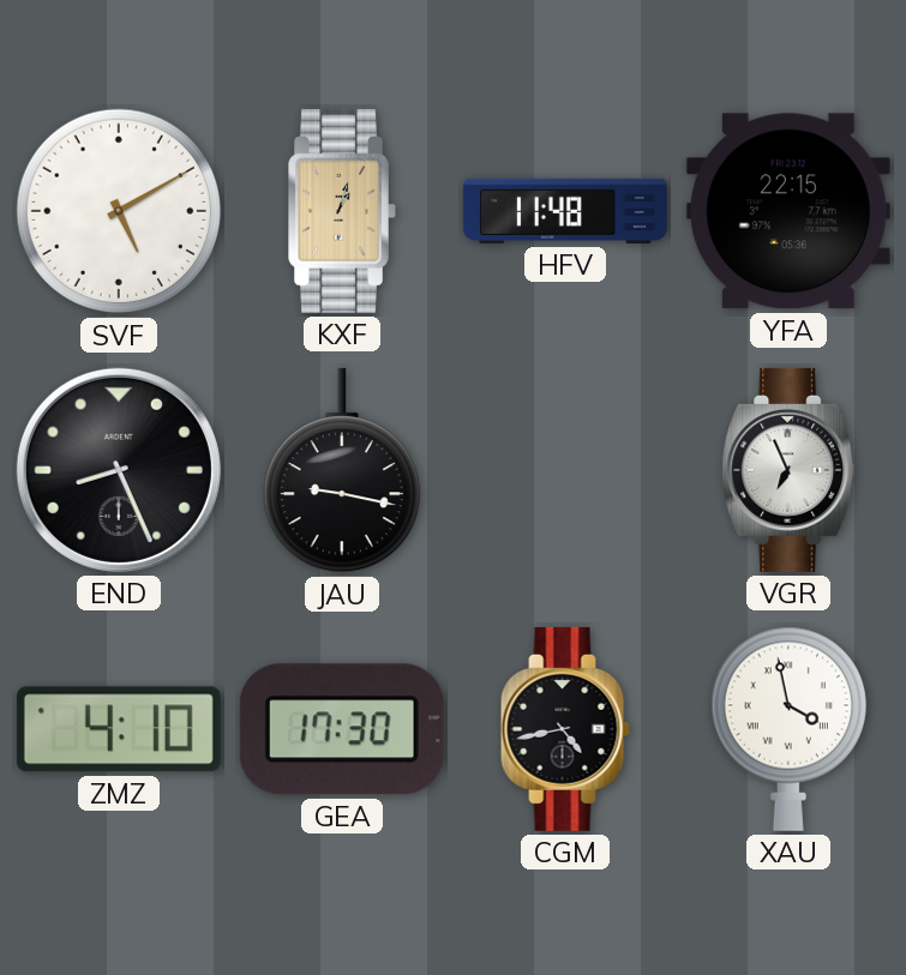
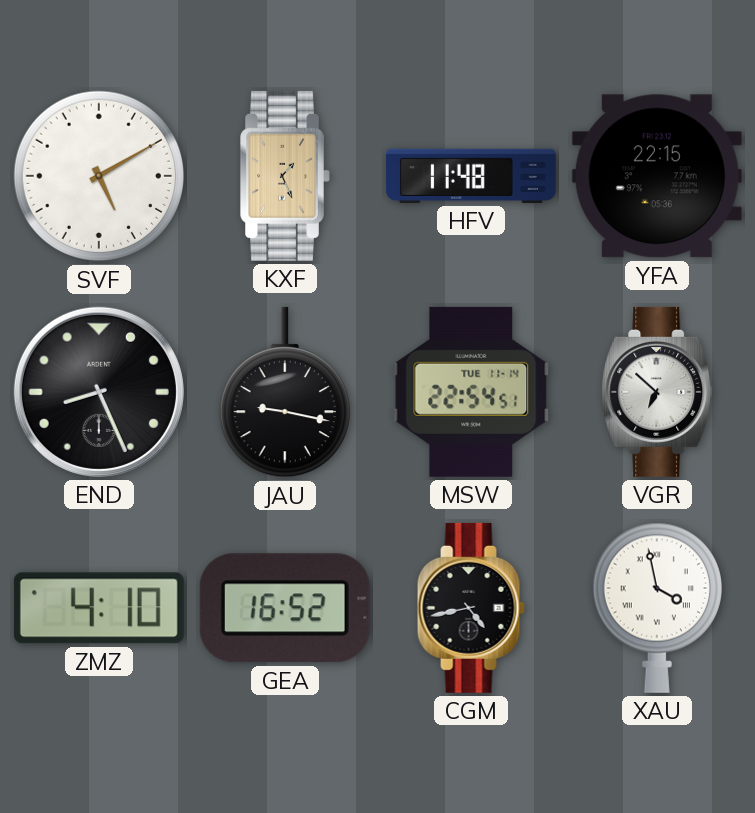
KXF: 1:03 -> 1:26 (285, 176)
MSW: none -> 22:54 (471, 392)
VGR: 6:56 -> 6:52 (657, 392)
GEA: 17:30 -> 16:52 (285, 608)
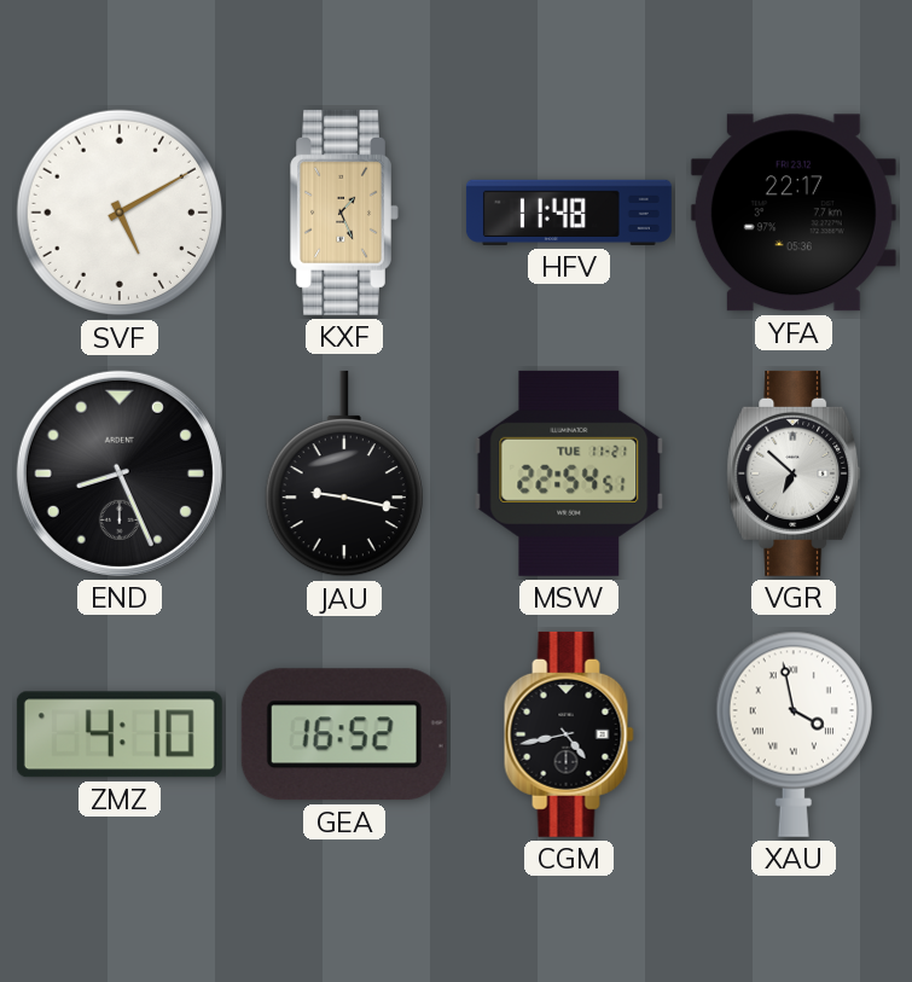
YFA: 22:15 -> 22:17 (794, 213)
MSW date: TUE 11-14 -> TUE 11-21 (569, 473)
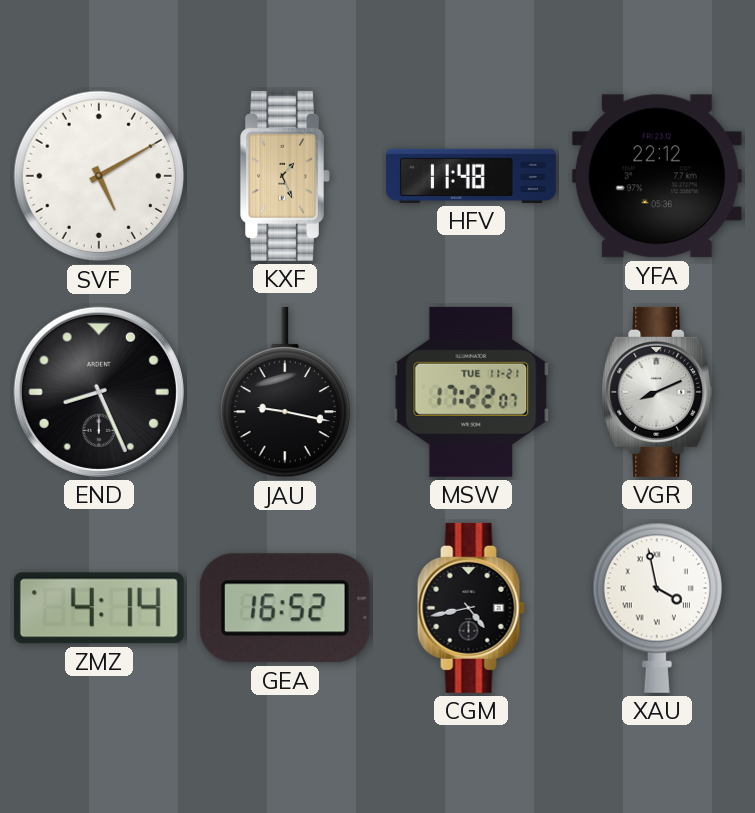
YFA: 22:17 -> 22:12 (657, 176)
MSW: 22:54 -> 17:22 (471, 392)
VGR: 6:52 -> 8:11 (657, 392)
ZMZ: 4:10 -> 4:14 (99, 608)
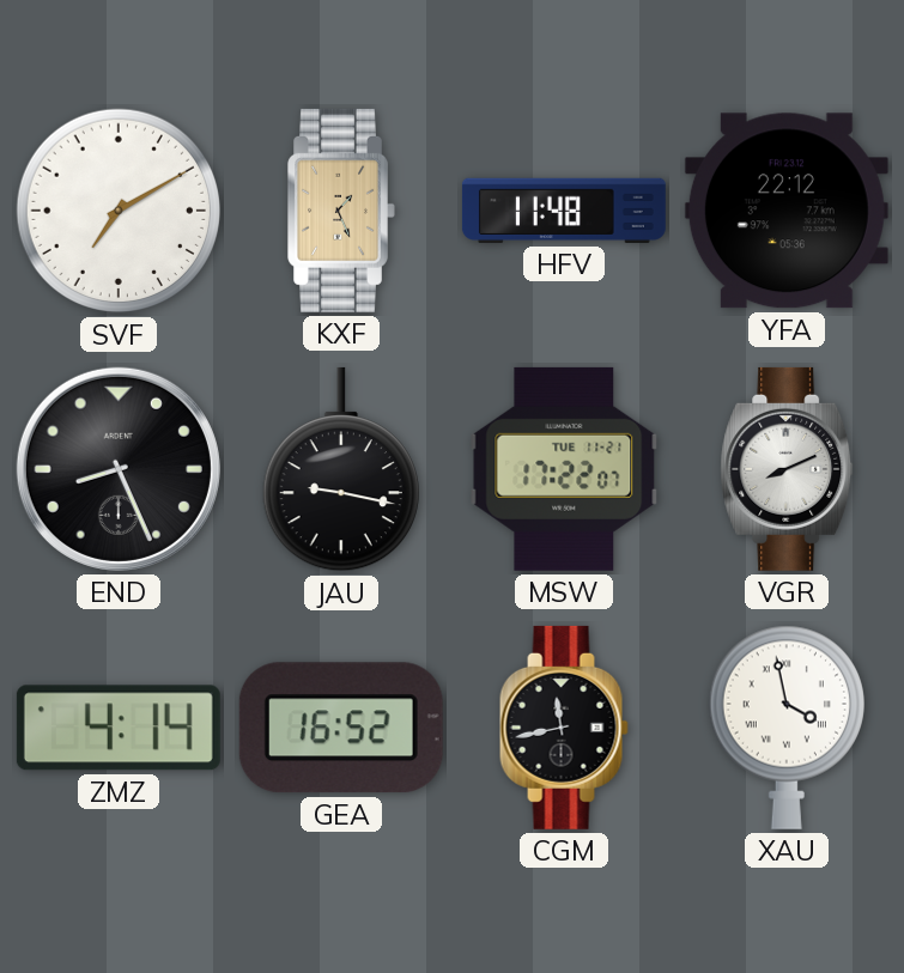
SVF: 5:10 -> 7:10 (119, 211)
CGM: 4:43 -> 11:43 (564, 728)
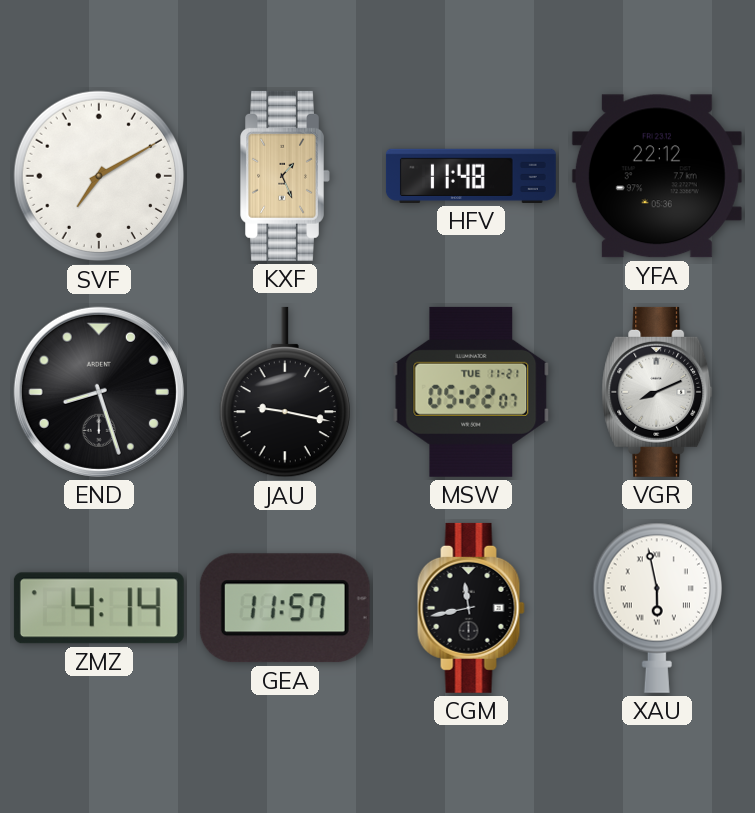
END: 8:26 -> 8:27 (99, 392)
MSW: 17:22 -> 05:22 (471, 392)
GEA: 16:52 -> 11:57 (285, 608)
XAU: 3:58 -> 5:58 (657, 608)
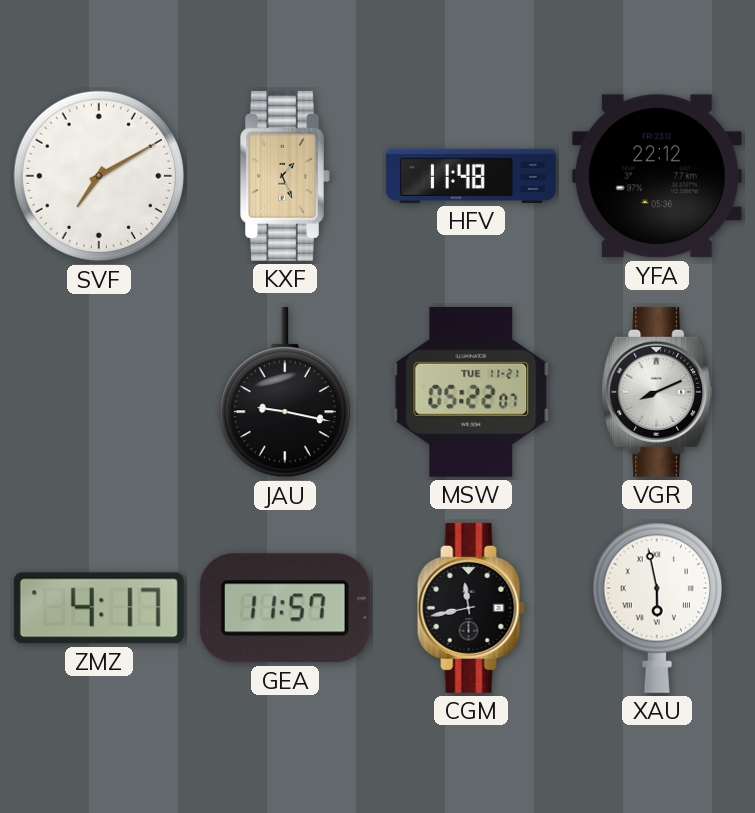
END: 8:27 -> none (99, 392)
ZMZ: 4:14 -> 4:17 (99, 608)
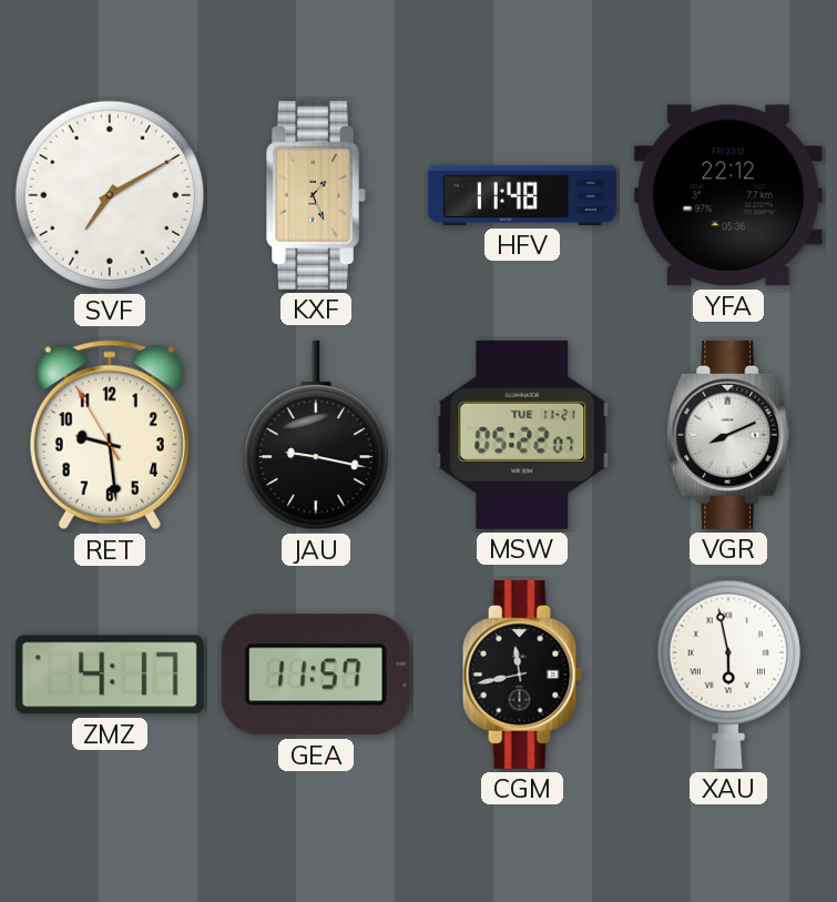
RET: none -> 9:28 (110, 435)
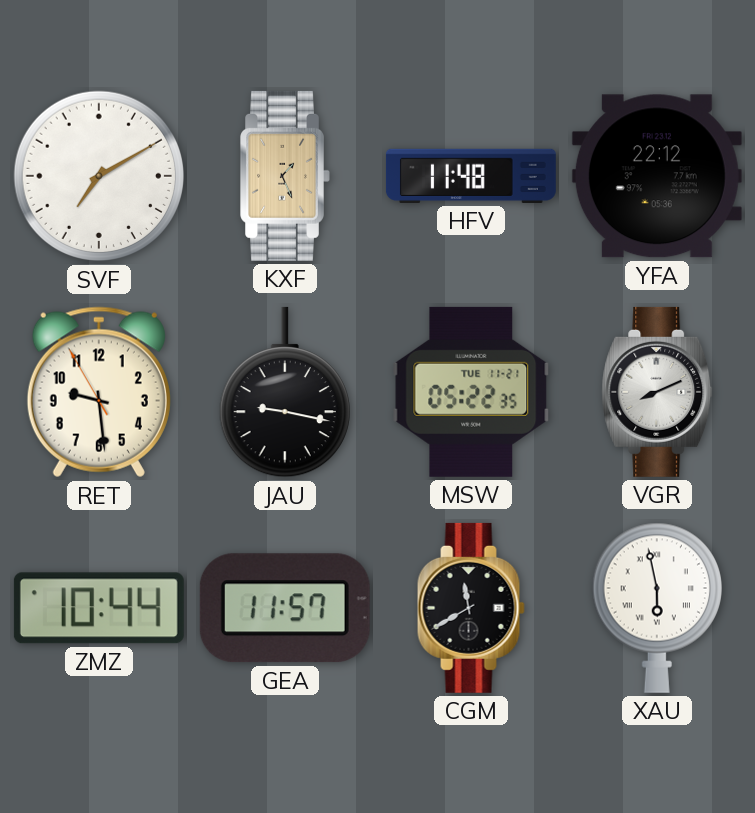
MSW: 05:22:07 -> 05:22:35 (471, 392)
ZMZ: 4:17 -> 10:44 (99, 608)
CGM: 11:43 -> 11:40 (471, 608)
